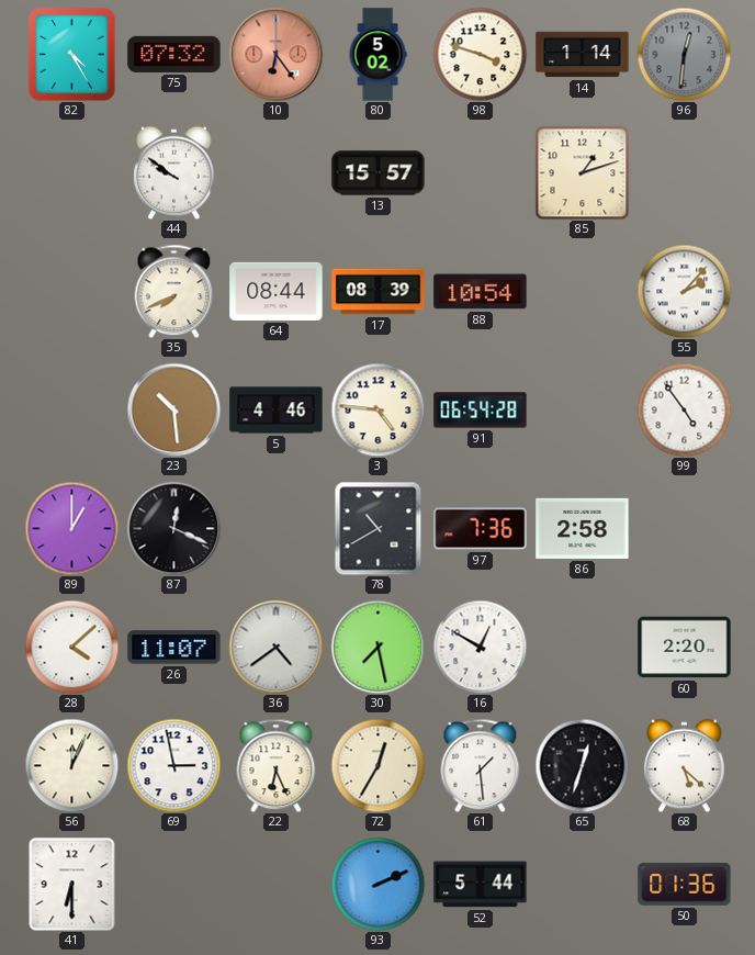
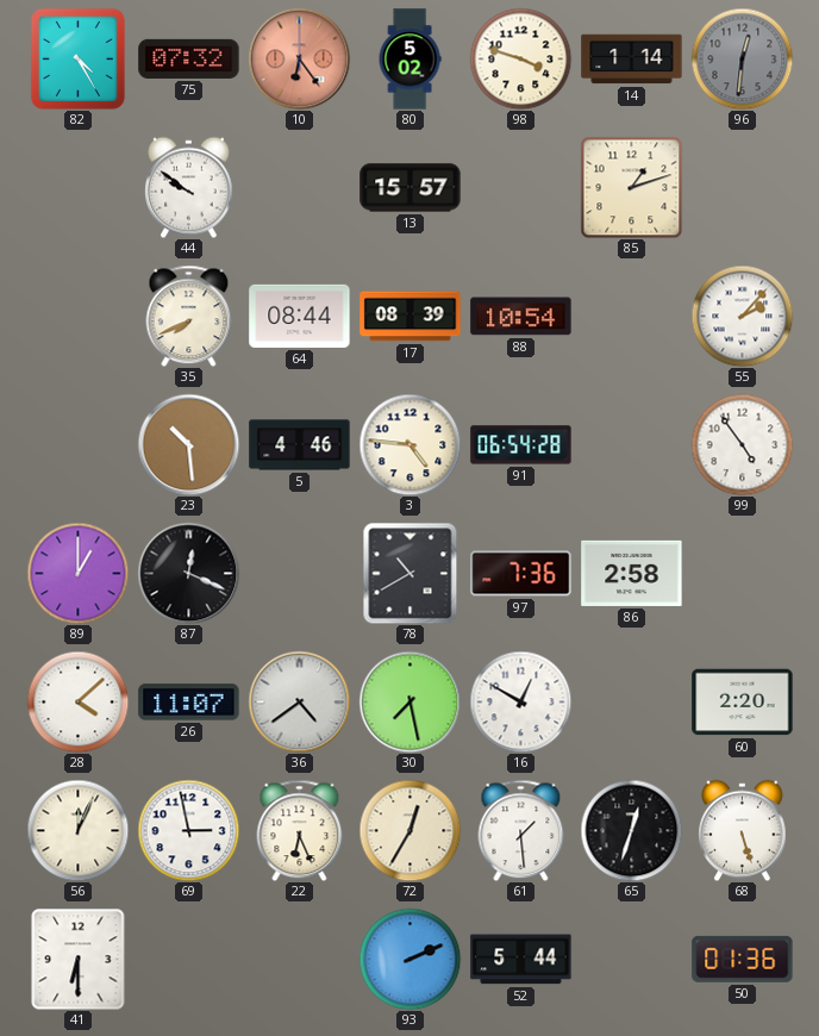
68: 5:22 -> 5:27 (743, 830)
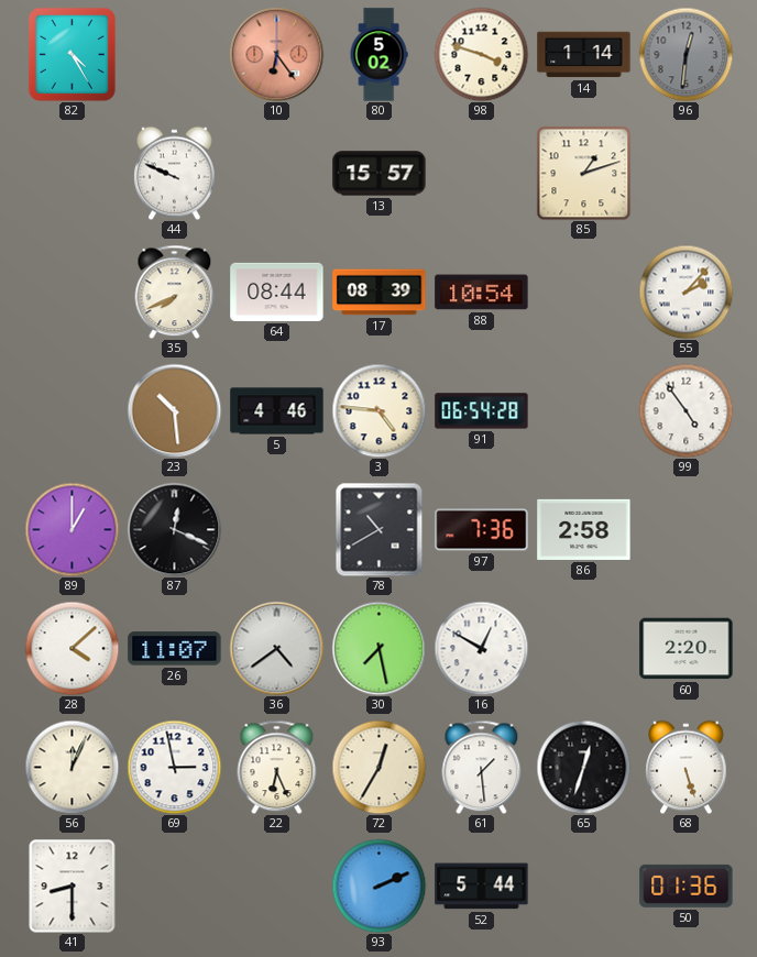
75: 07:32 -> none (189, 58)
44: 9:51 -> 9:49 (175, 173)
41: 6:30 -> 8:30 (73, 886)
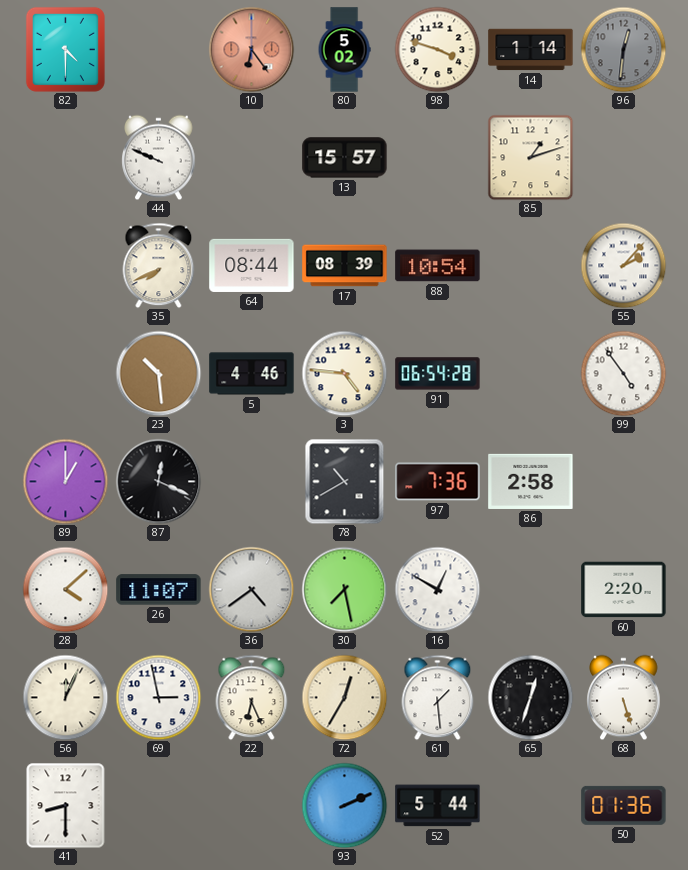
82: 4:25 -> 4:30 (65, 49)
